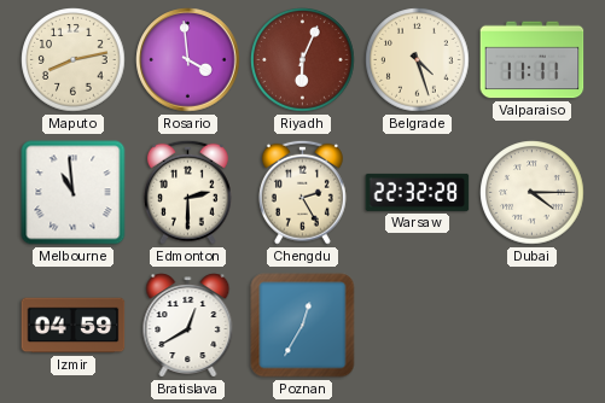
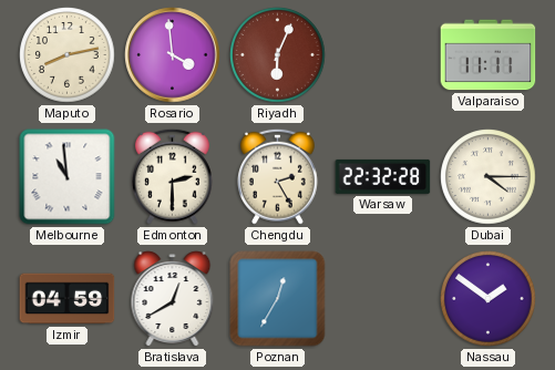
Belgrade: 4:27 -> none (418, 60)
Nassau: none -> 1:51 (489, 299)
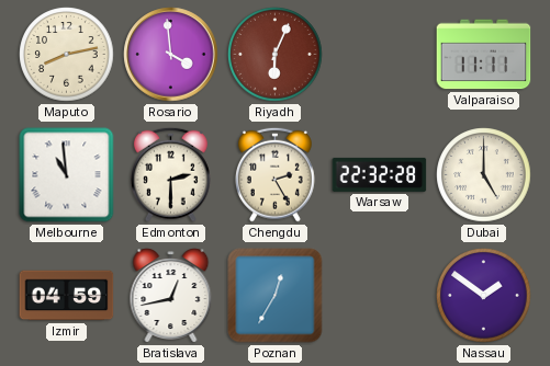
Dubai: 4:15 -> 5:00 (484, 175)
Bratislava: 12:40 -> 12:43 (171, 296)
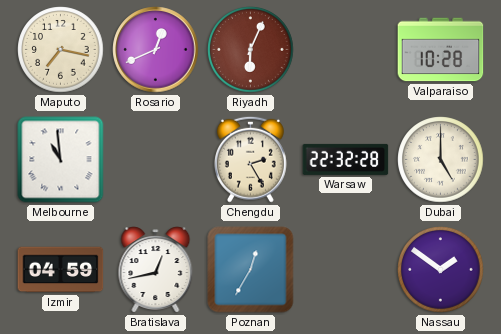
Maputo: 8:13 -> 7:17 (61, 50)
Rosario: 3:59 -> 12:41 (156, 50)
Valparaiso: 11:11 -> 10:28 (441, 50)
Edmonton: 2:30 -> none (170, 174)
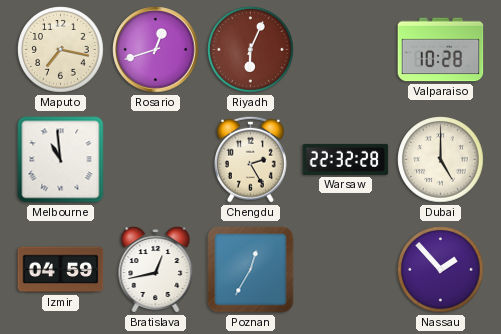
Rosario: 12:41 -> 12:42 (156, 50)
Nassau: 1:51 -> 1:53 (441, 270)
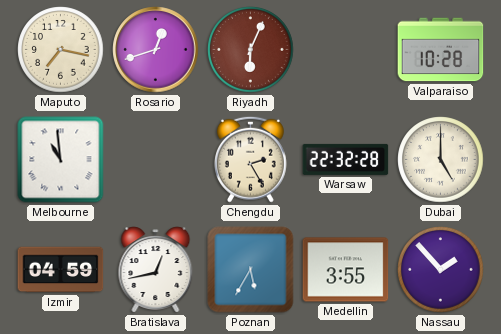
Poznan: 12:35 -> 5:35 (251, 270)
Medellin: none -> 3:55 (346, 270)
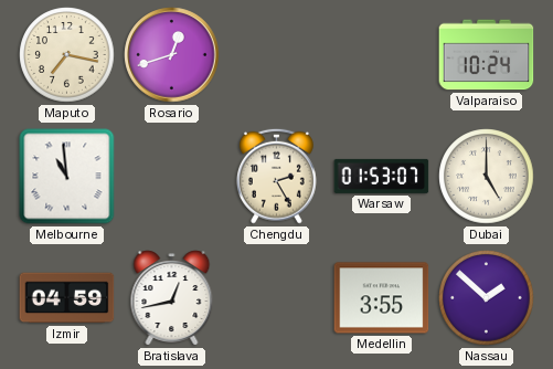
Riyadh: 6:04 -> none (251, 50)
Valparaiso: 10:28 -> 10:24 (487, 55)
Warsaw: 22:32 -> 01:53 (382, 176)
Poznan: 5:35 -> none (251, 270)
Nassau: 1:53 -> 1:52 (487, 298)
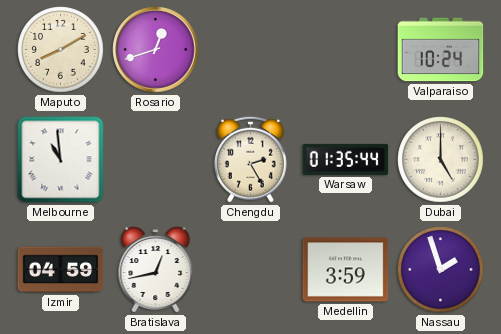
Maputo: 7:17 -> 8:10 (61, 50)
Warsaw: 01:53 -> 01:35 (346, 159)
Medellin: 3:55 -> 3:59 (346, 270)
Nassau: 1:52 -> 1:57 (441, 270)
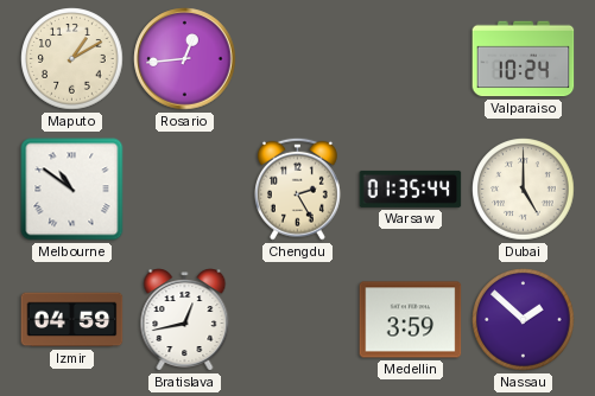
Maputo: 8:10 -> 1:10 (72, 59)
Rosario: 12:42 -> 12:44 (185, 59)
Melbourne: 10:59 -> 10:51 (72, 190)
Nassau: 1:57 -> 1:52 (524, 320)
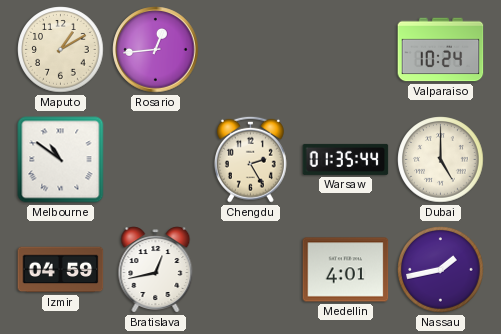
Medellin: 3:59 -> 4:01 (346, 270)
Nassau: 1:52 -> 1:43 (441, 270)
